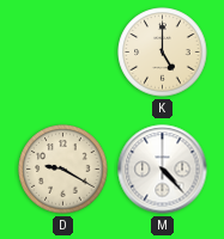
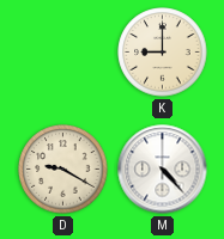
K: 5:00 -> 9:00 (163, 53)
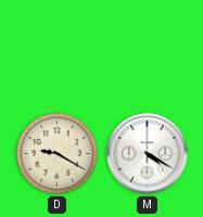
K: 9:00 -> none (163, 53)
M: 4:23 -> 4:20 (148, 154)
